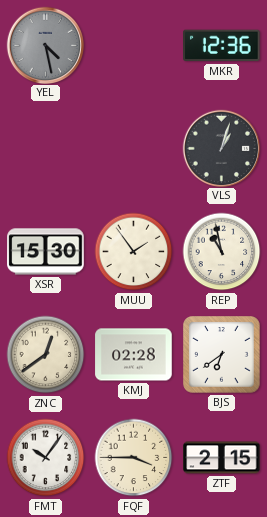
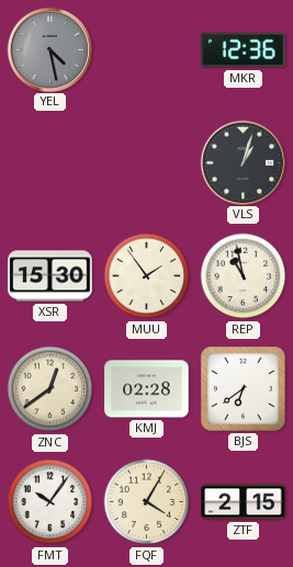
FQF: 3:45 -> 4:05 (147, 502)
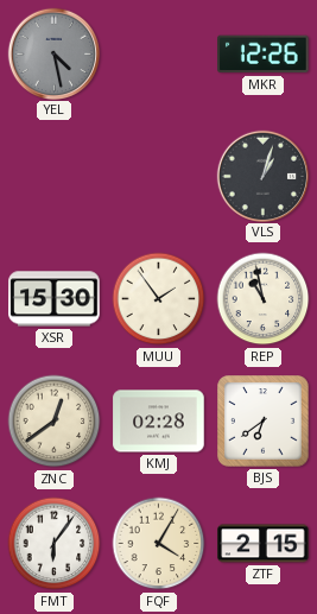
MKR: 12:36 -> 12:26 (264, 55)
FMT: 10:06 -> 6:06 (55, 544)
